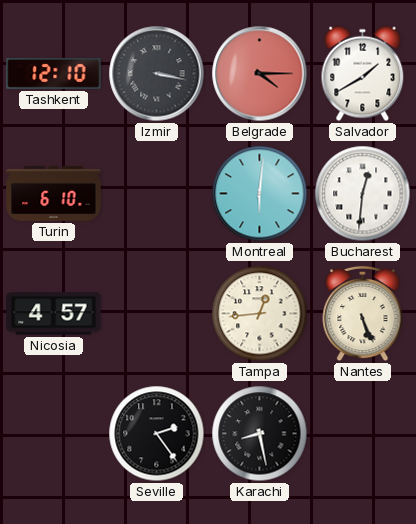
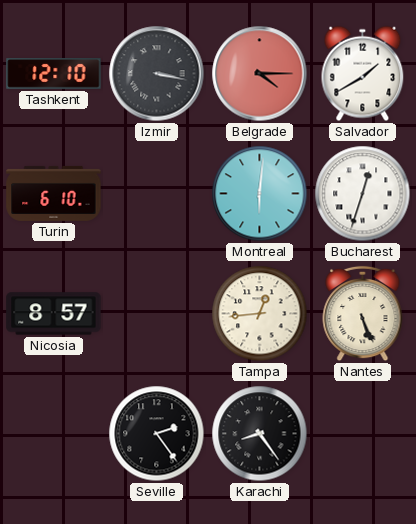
Bucharest: 12:31 -> 12:33 (363, 194)
Nicosia: 4:57 -> 8:57 (54, 314)
Karachi: 8:28 -> 8:24 (260, 434)
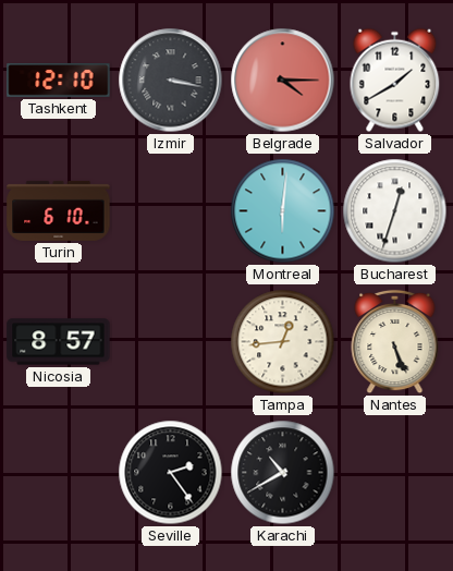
Karachi: 8:24 -> 10:40 (283, 473)
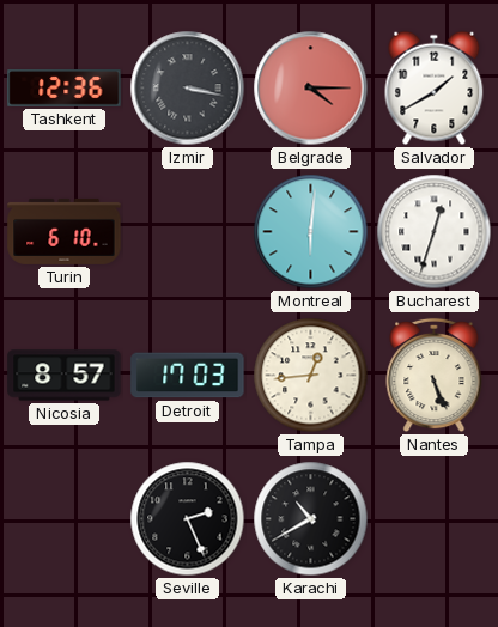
Tashkent: 12:10 -> 12:36 (65, 89)
Detroit: none -> 17:03 (188, 376)
Seville: 2:24 -> 2:26 (188, 519)
